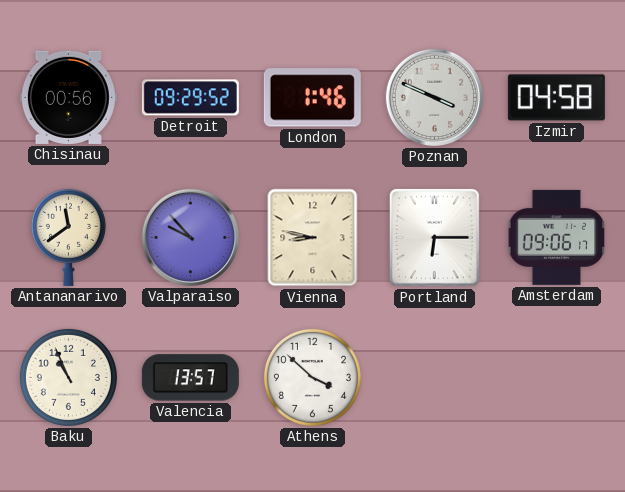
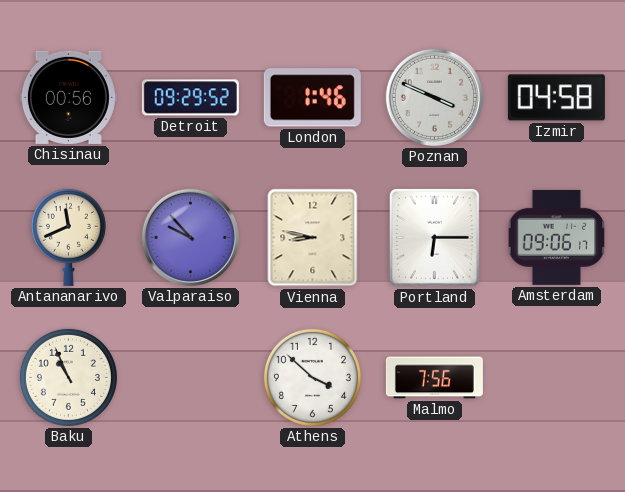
Antananarivo: 11:39 -> 11:41 (68, 237)
Valencia: 13:57 -> none (190, 378)
Malmo: none -> 7:56 (434, 378)
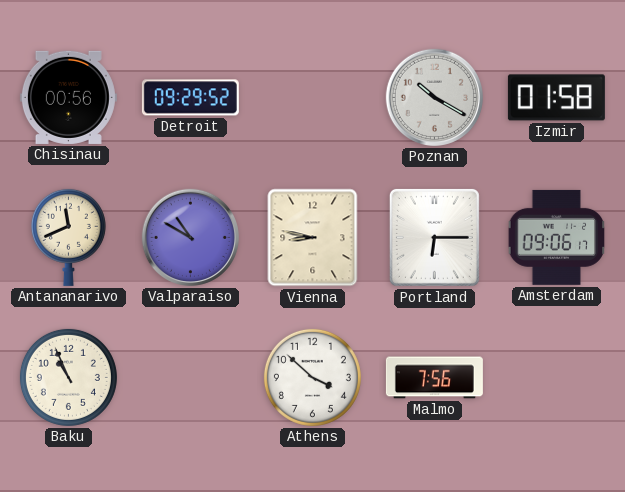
London: 1:46 -> none (312, 98)
Poznan: 3:49 -> 10:20 (434, 97)
Izmir: 04:58 -> 01:58 (556, 98)
Valparaiso: 9:53 -> 10:50 (190, 237)
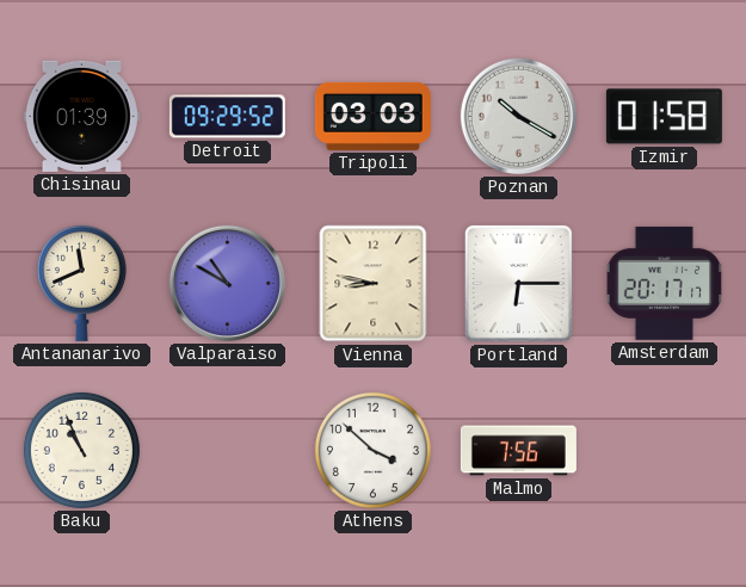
Chisinau: 00:56 -> 01:39 (81, 116)
Tripoli: none -> 03:03 (372, 116)
Amsterdam: 09:06 -> 20:17 (665, 283)
